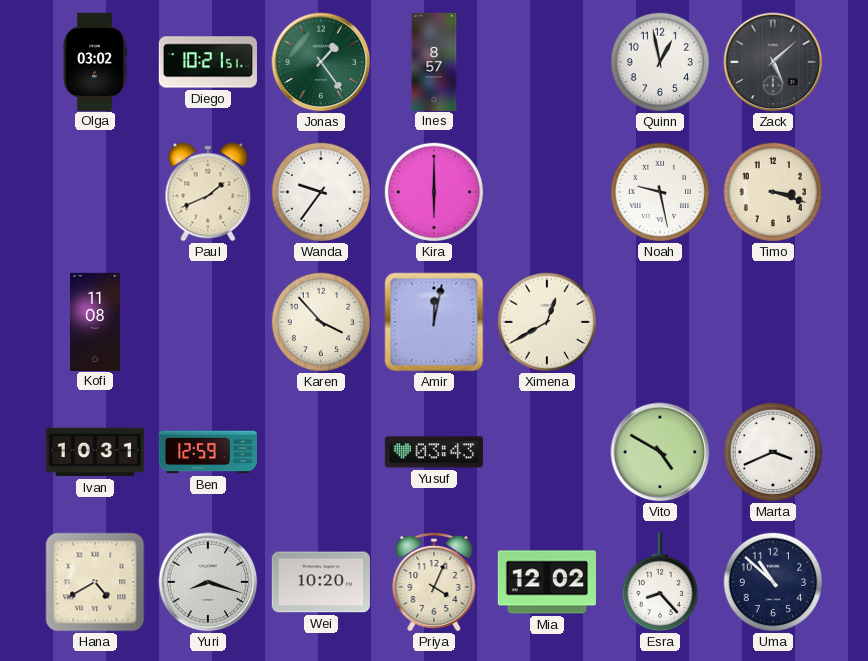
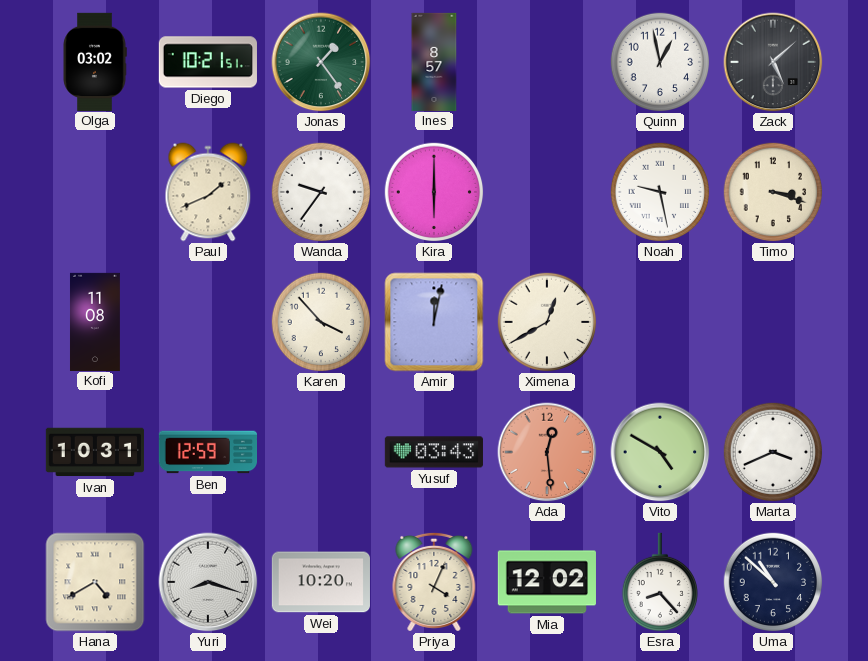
Ada: none -> 12:29 (547, 452)
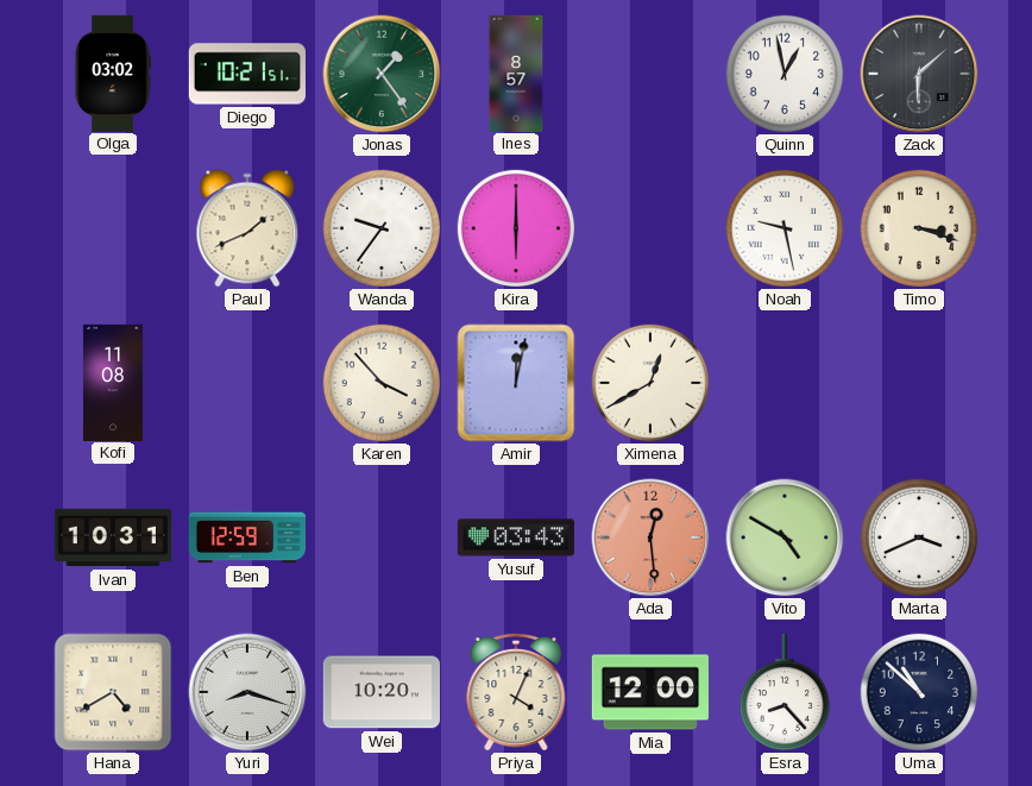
Zack: 5:08 -> 6:08 (919, 74)
Mia: 12:02 -> 12:00 (649, 692)
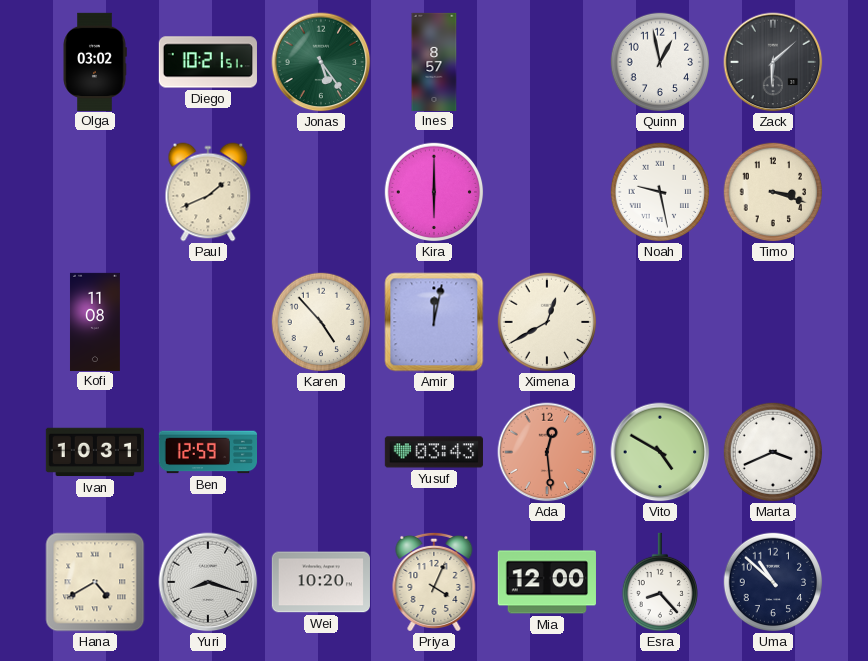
Jonas: 1:24 -> 5:24 (321, 62)
Wanda: 9:36 -> none (382, 228)
Karen: 3:53 -> 4:53 (321, 322)
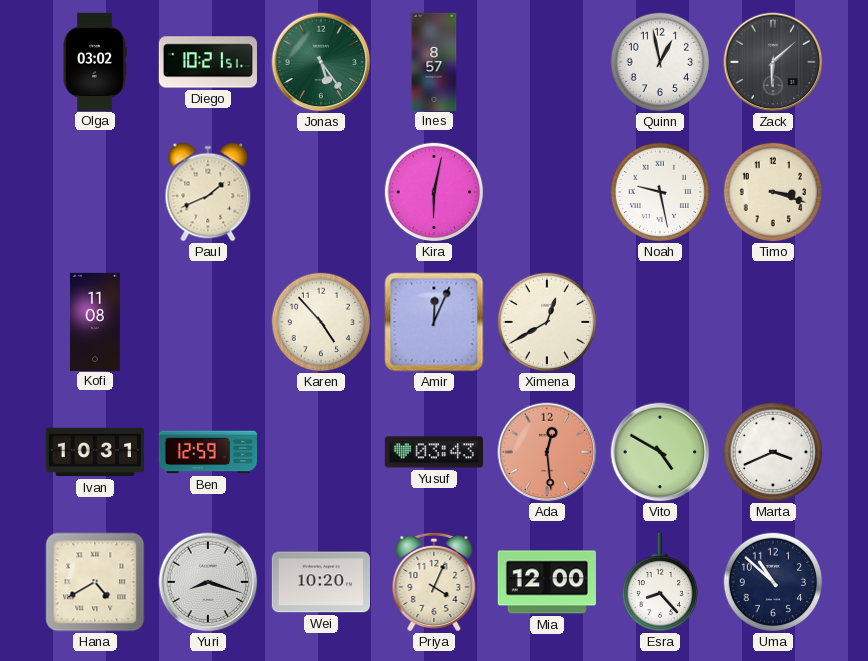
Kira: 6:00 -> 6:02 (434, 192)
Amir: 12:02 -> 12:04 (434, 322)
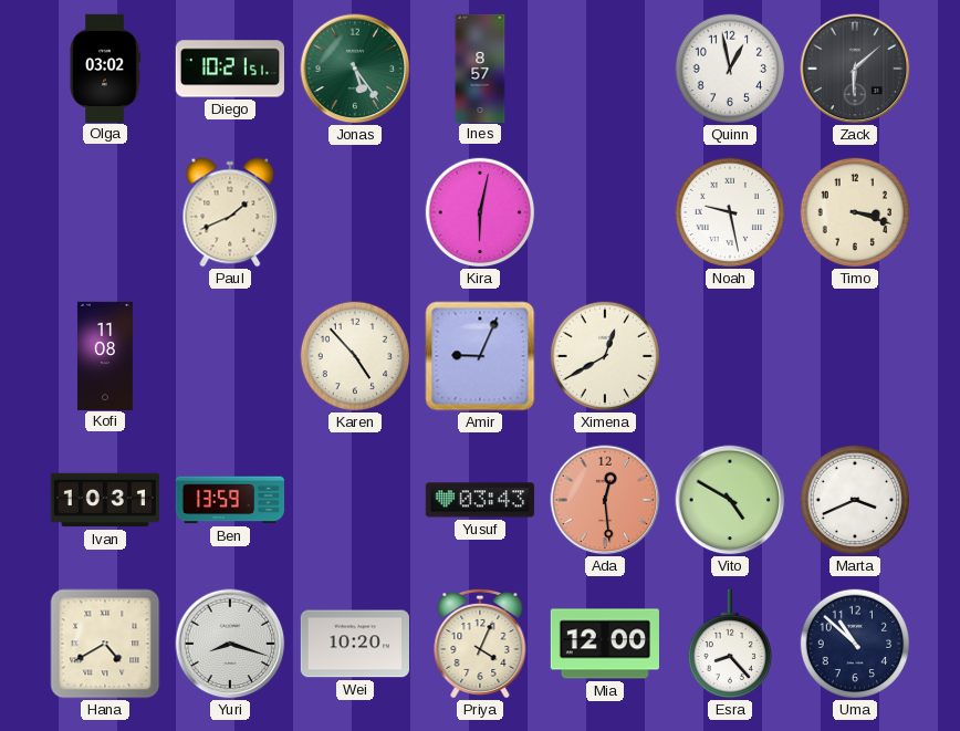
Amir: 12:04 -> 9:04 (480, 356)
Ben: 12:59 -> 13:59 (229, 500)
